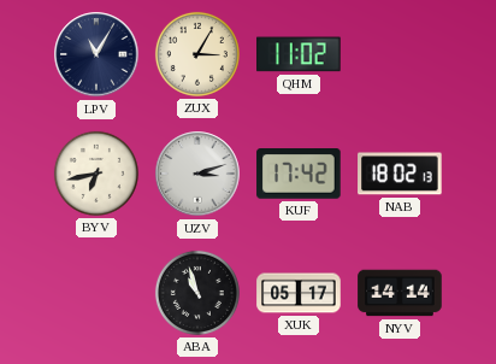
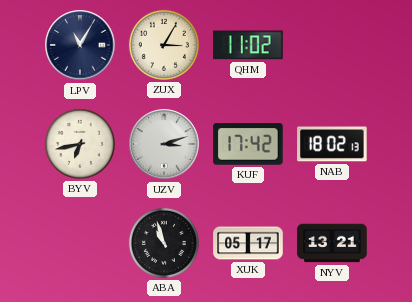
NYV: 14:14 -> 13:21 (332, 243)
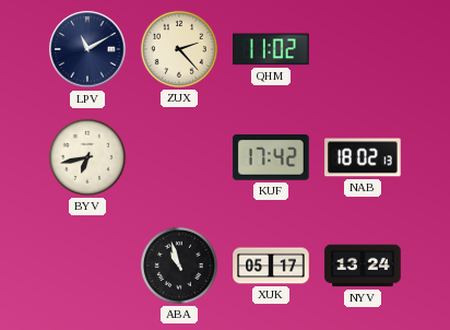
LPV: 11:05 -> 11:10 (87, 49)
ZUX: 3:05 -> 2:23 (179, 49)
UZV: 3:12 -> none (164, 144)
NYV: 13:21 -> 13:24 (363, 266)
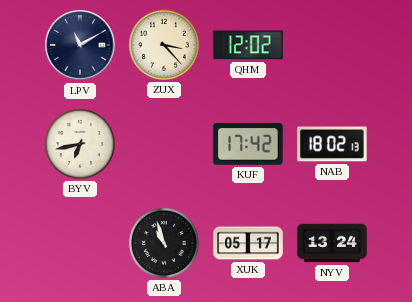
ZUX: 2:23 -> 3:23 (164, 45)
QHM: 11:02 -> 12:02 (249, 45)
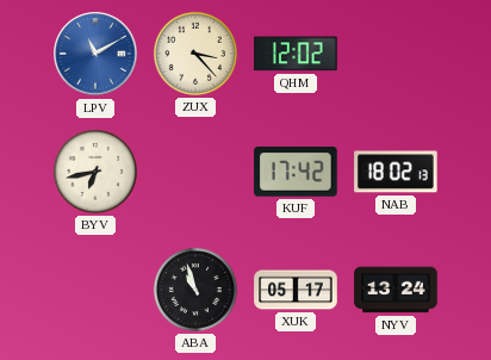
LPV dial: navy -> blue (95, 54)
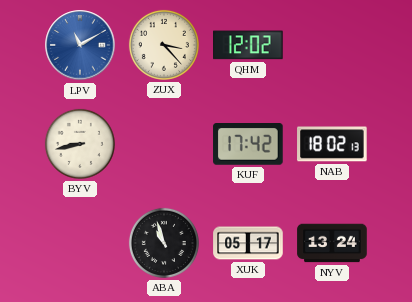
BYV: 6:43 -> 8:43 (80, 144)
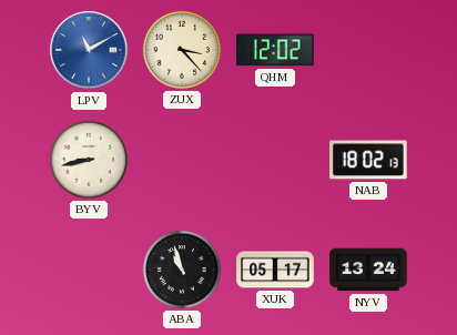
KUF: 17:42 -> none (248, 144)
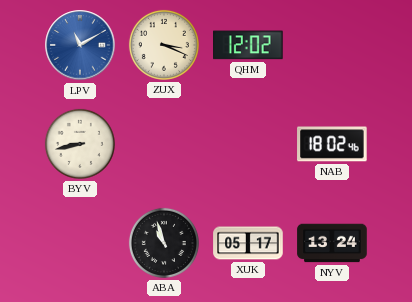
ZUX: 3:23 -> 3:19 (164, 45)
NAB: 18:02:13 -> 18:02:46 (332, 144)
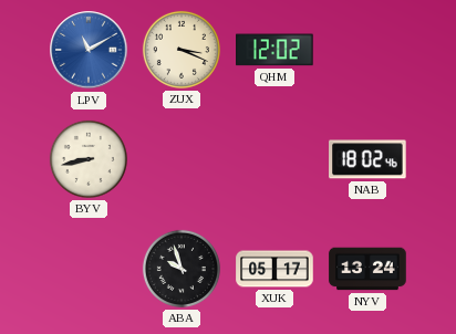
ABA: 10:57 -> 9:57 (182, 269)
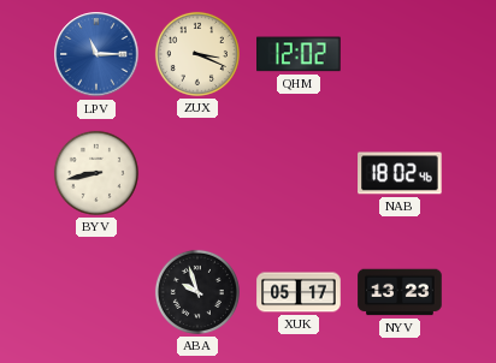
LPV: 11:10 -> 11:15 (96, 54)
NYV: 13:24 -> 13:23 (400, 292)
